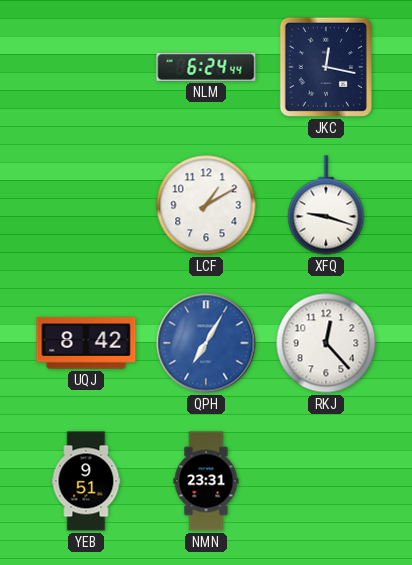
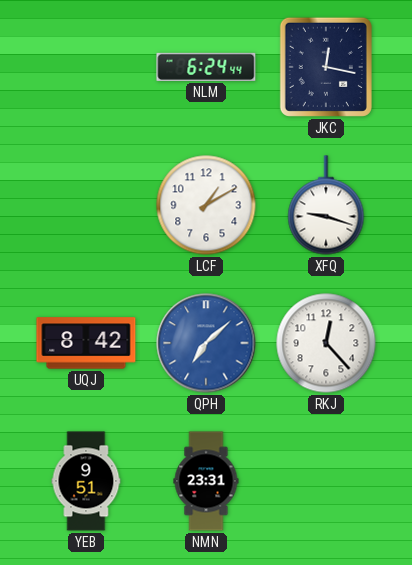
QPH: 7:05 -> 7:08 (206, 343)
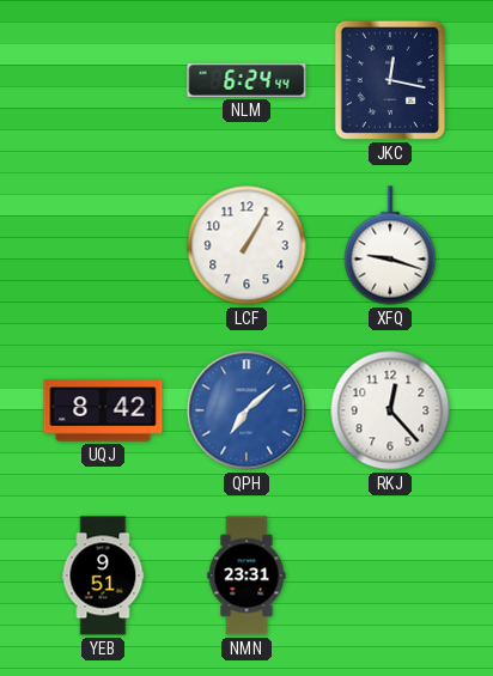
LCF: 1:10 -> 1:05 (246, 245)
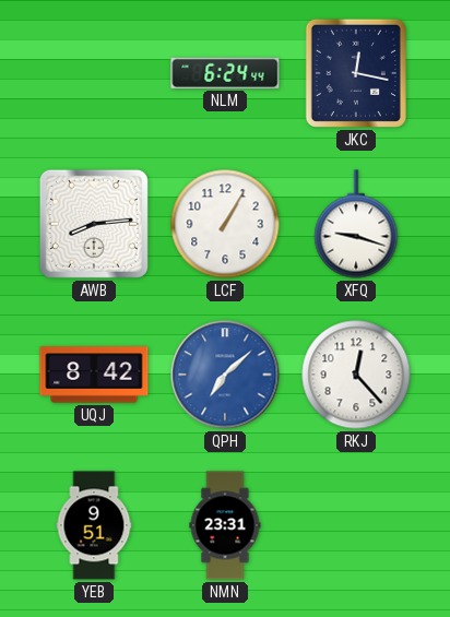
AWB: none -> 8:14 (94, 224)
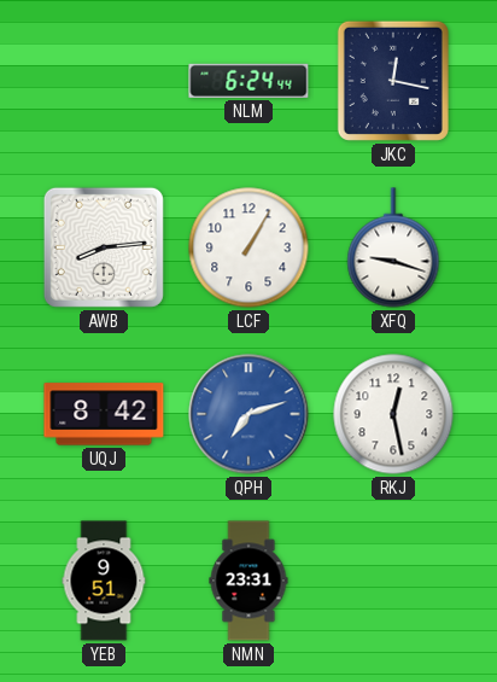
QPH: 7:08 -> 7:12 (248, 414)
RKJ: 12:23 -> 12:28 (393, 414)
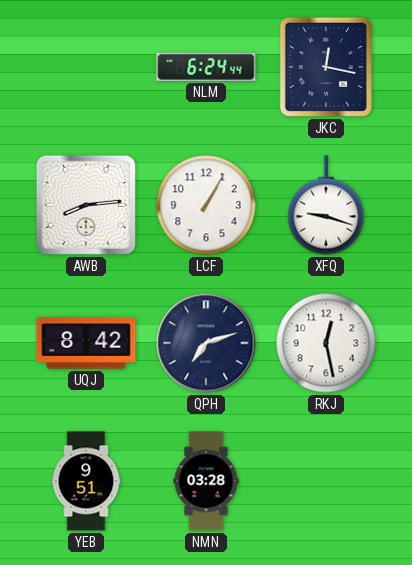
QPH dial: blue -> navy (206, 343)
NMN: 23:31 -> 03:28 (206, 481)
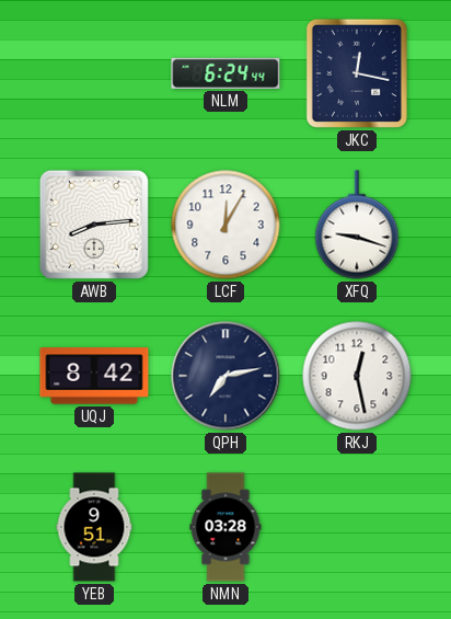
LCF: 1:05 -> 12:05 (225, 225)
QPH: 7:12 -> 7:13 (225, 376)
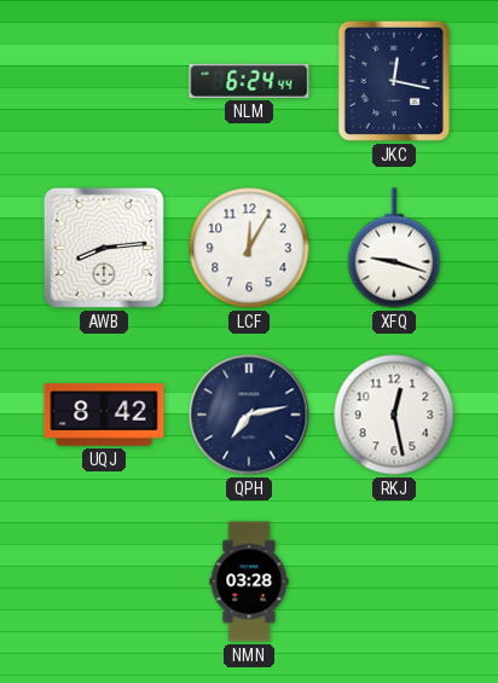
YEB: 9:51 -> none (94, 527)
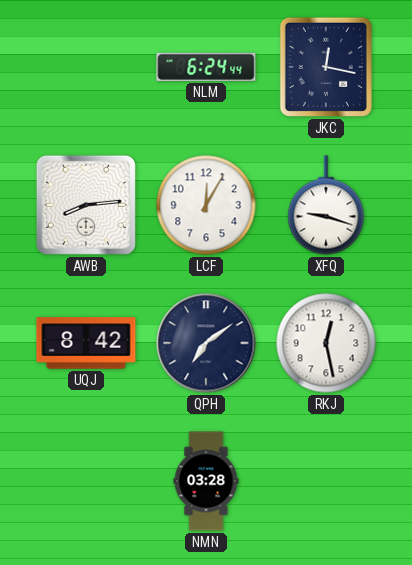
QPH: 7:13 -> 7:09 (206, 343)
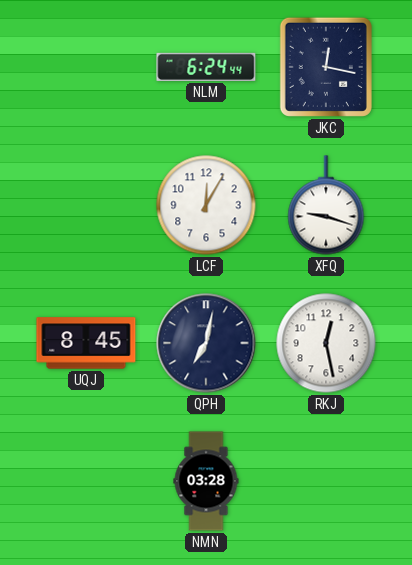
AWB: 8:14 -> none (86, 205)
UQJ: 8:42 -> 8:45 (86, 343)
QPH: 7:09 -> 7:02 (206, 343)
